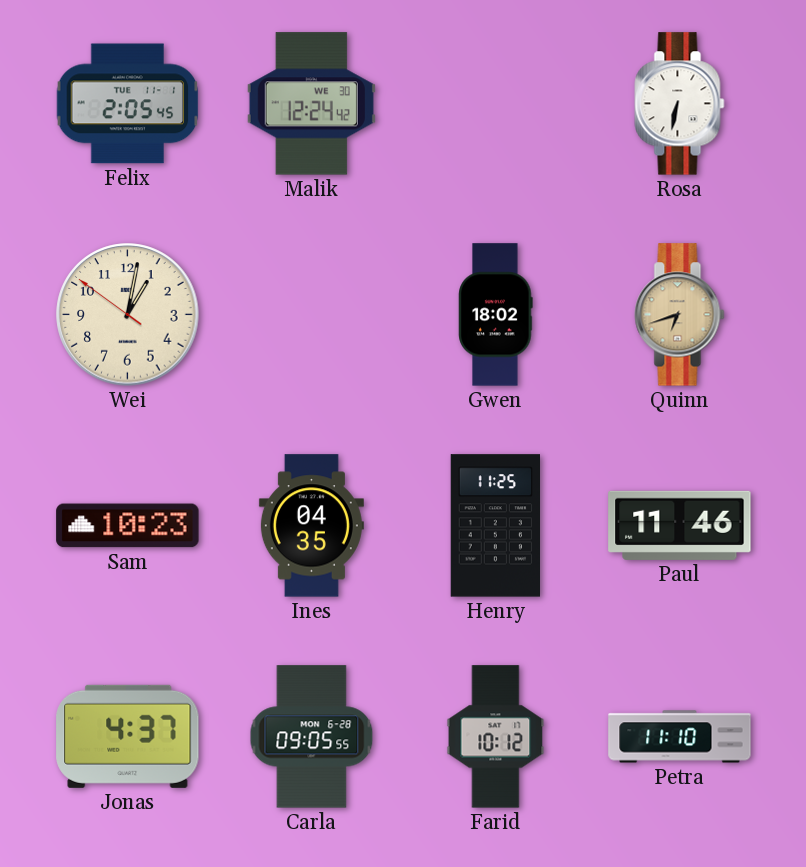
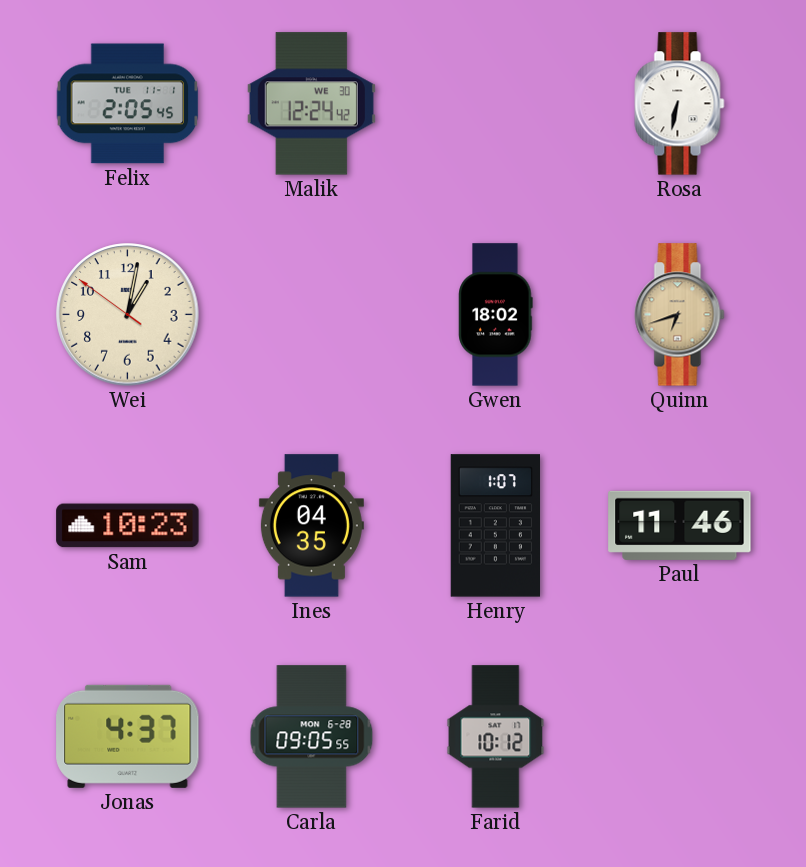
Henry: 11:25 -> 1:07 (496, 526)
Petra: 11:10 -> none (680, 737)
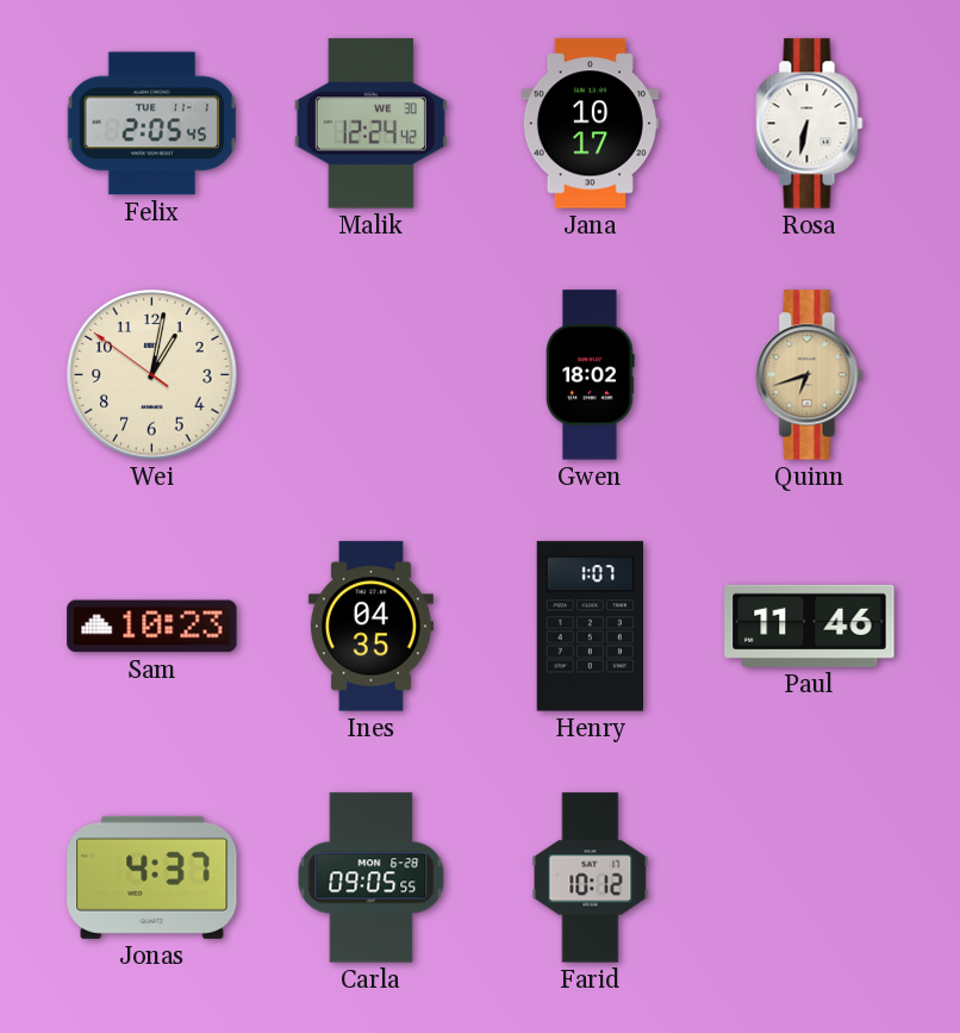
Jana: none -> 10:17 (590, 124)
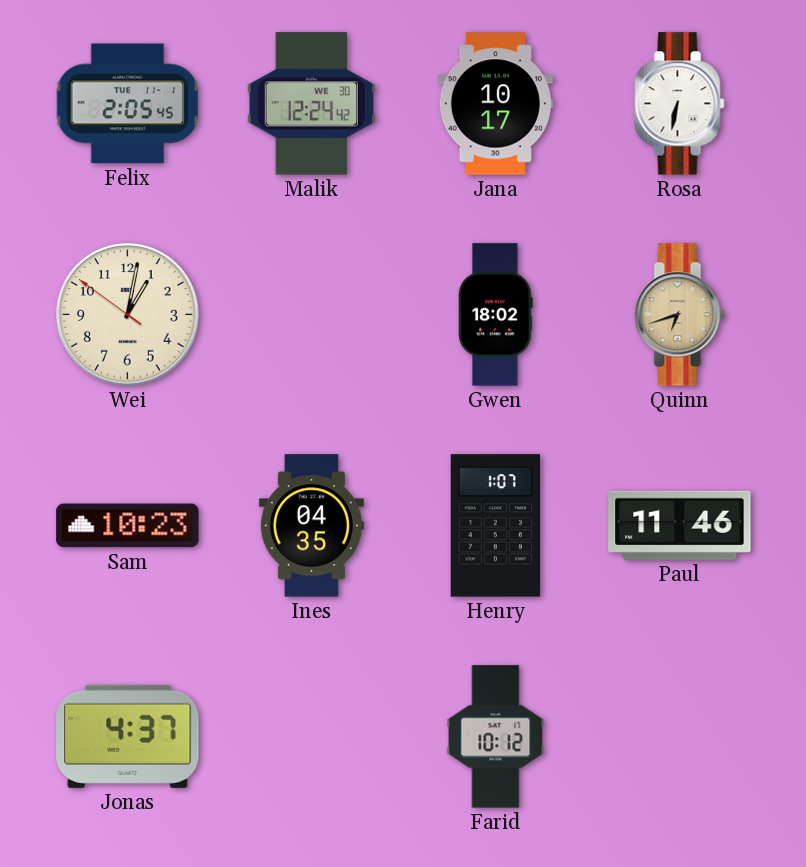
Carla: 09:05 -> none (372, 878)
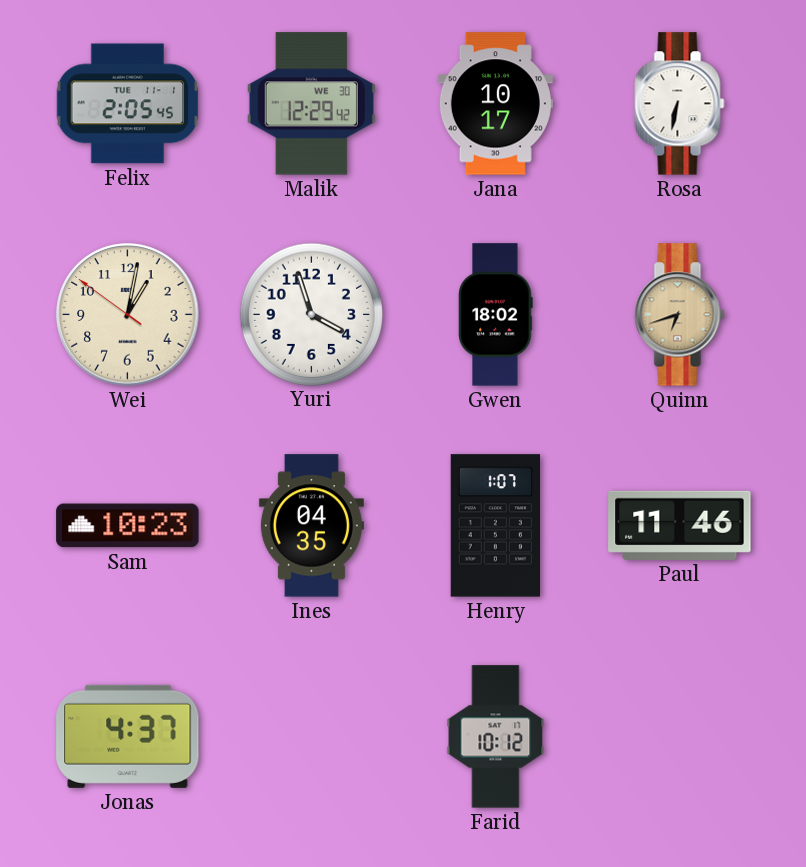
Malik: 12:24 -> 12:29 (311, 104)
Yuri: none -> 3:57 (311, 314)
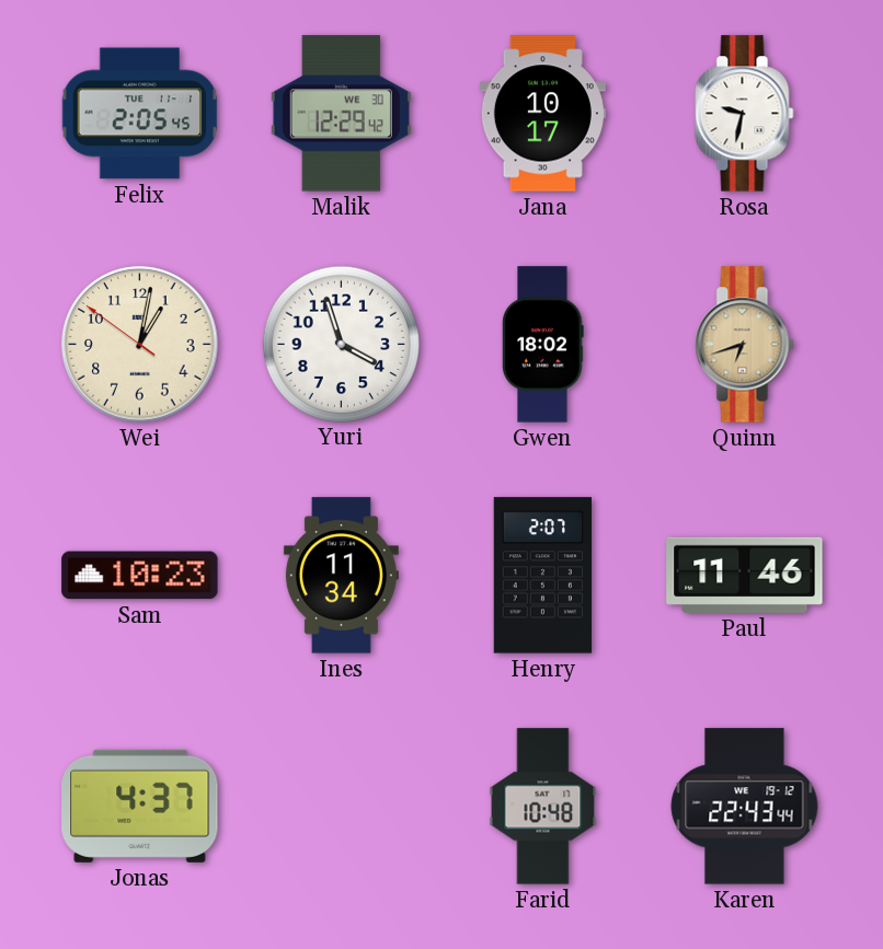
Rosa: 6:32 -> 9:32 (745, 114)
Ines: 04:35 -> 11:34 (341, 576)
Henry: 1:07 -> 2:07 (543, 576)
Farid: 10:12 -> 10:48 (543, 807)
Karen: none -> 22:43 (745, 807)
